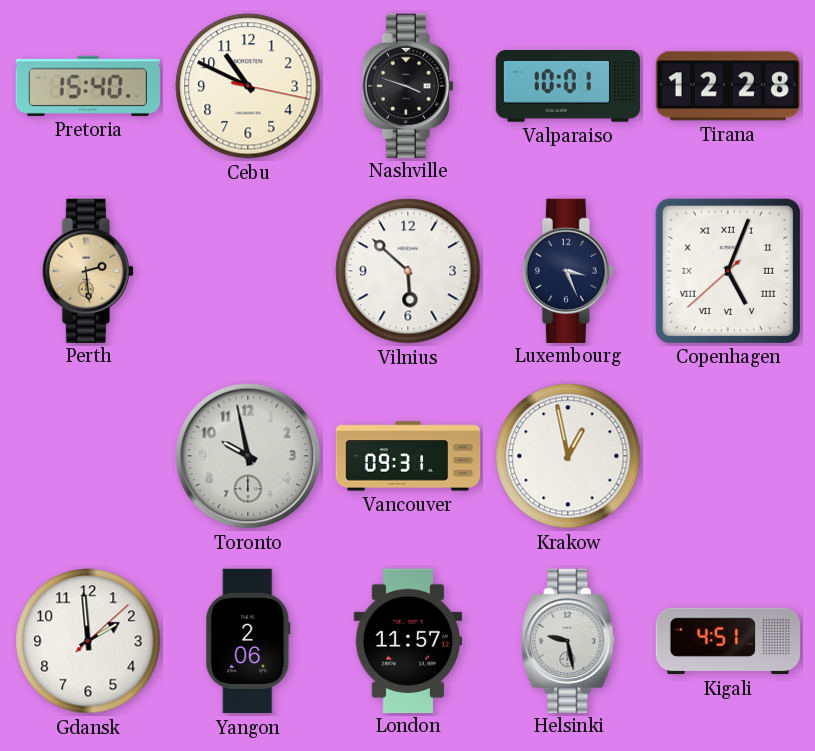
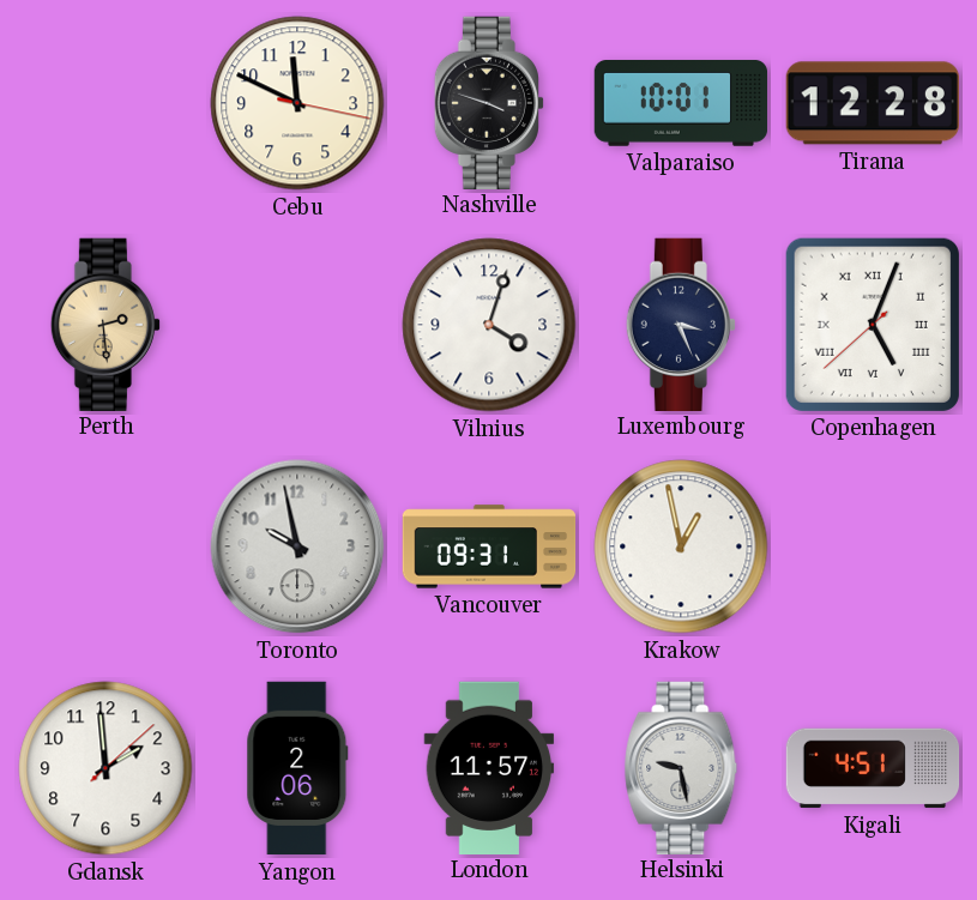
Pretoria: 15:40 -> none (88, 86)
Cebu: 10:49 -> 11:49 (297, 103)
Vilnius: 5:52 -> 4:03 (489, 325)
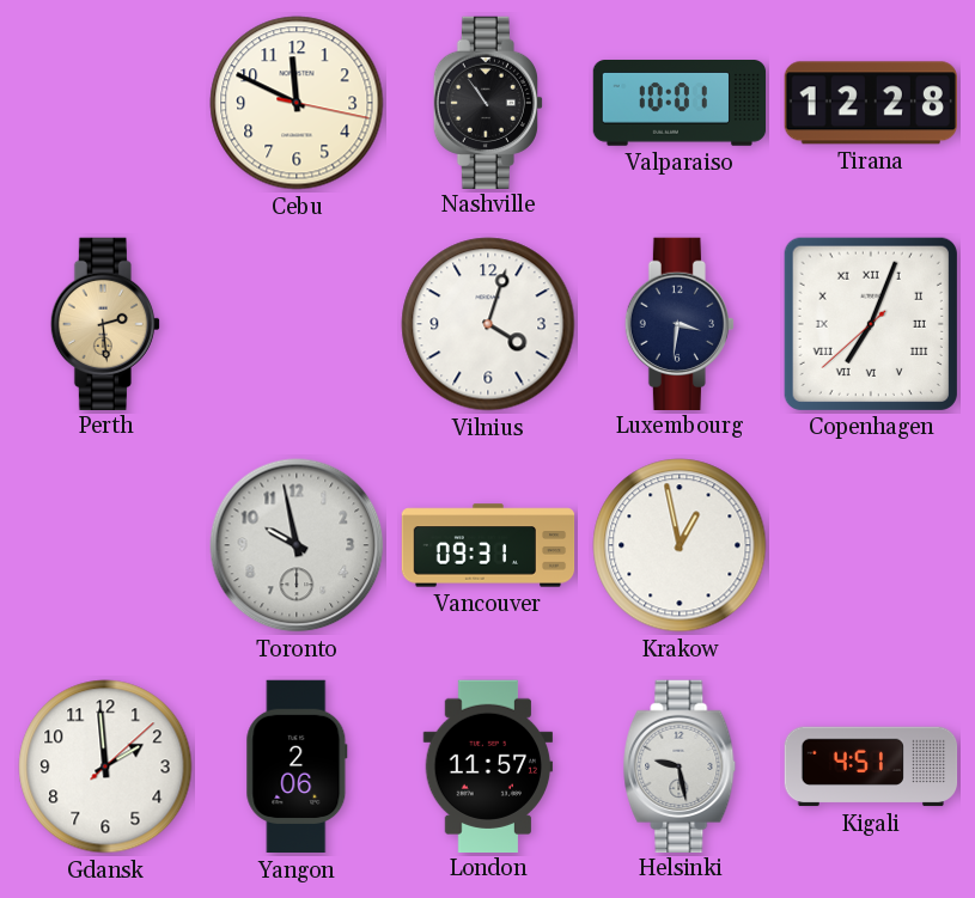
Nashville: 3:48 -> 10:54 (488, 102)
Luxembourg: 3:26 -> 3:31 (680, 323)
Copenhagen: 5:03 -> 7:03 (871, 324)
